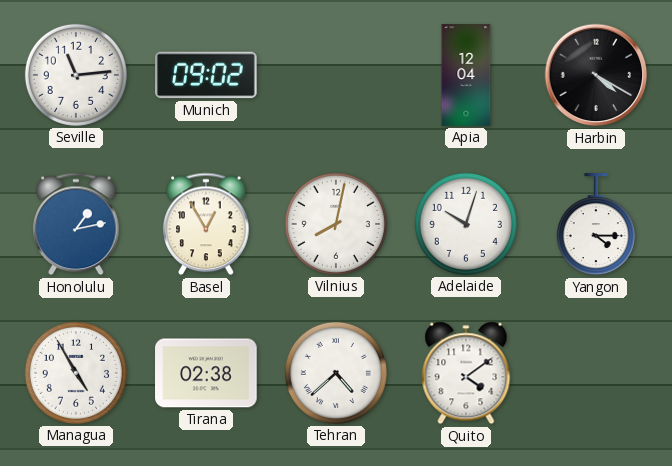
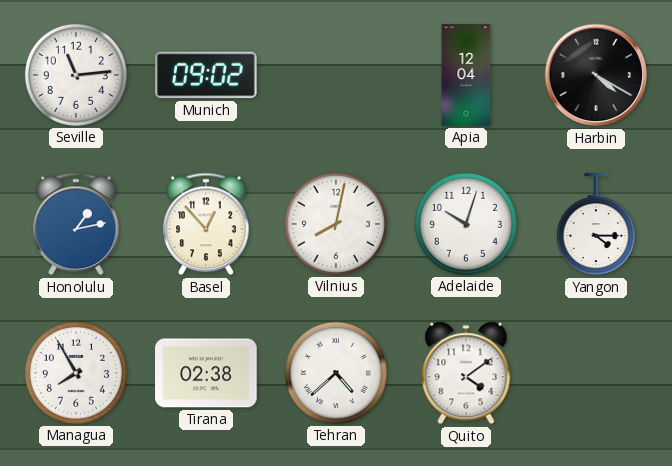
Basel: 12:55 -> 12:53 (206, 224)
Managua: 4:55 -> 7:55 (76, 373)
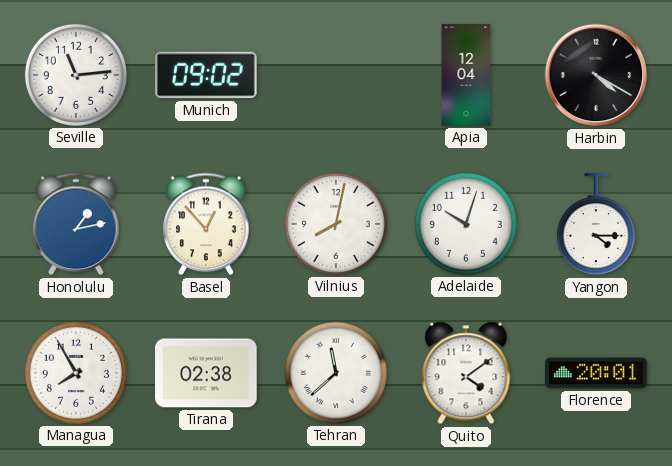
Tehran: 4:38 -> 11:38 (336, 373)
Florence: none -> 20:01 (596, 373)
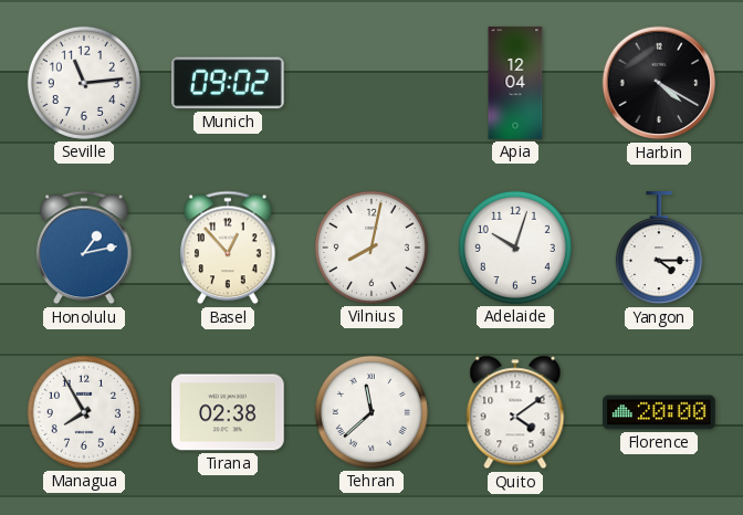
Florence: 20:01 -> 20:00 (659, 412)
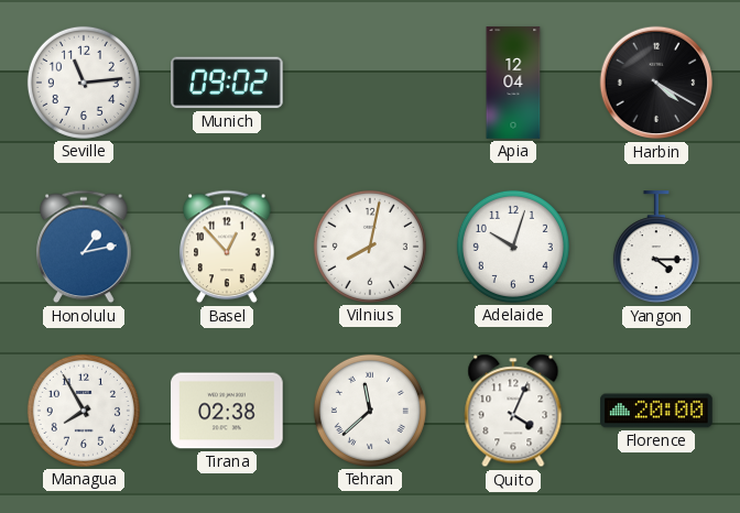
Quito: 4:09 -> 4:04 (513, 411)
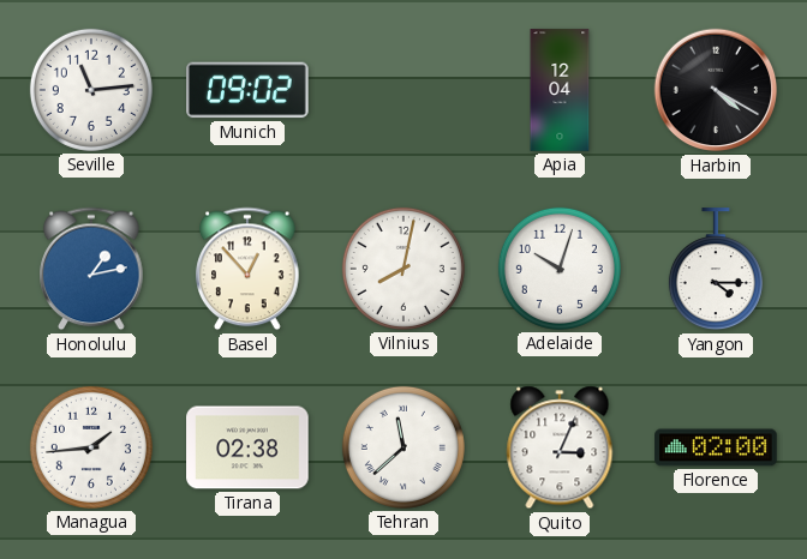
Managua: 7:55 -> 1:44 (91, 447)
Quito: 4:04 -> 3:04 (560, 447)
Florence: 20:00 -> 02:00 (716, 447)
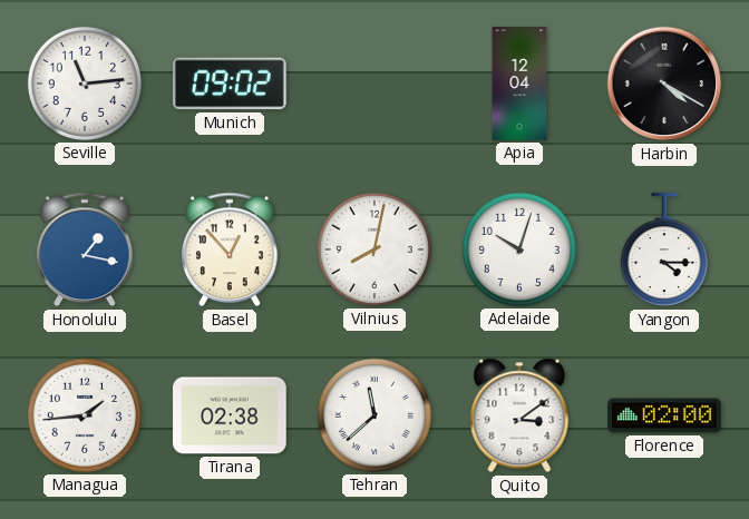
Honolulu: 1:13 -> 1:17 (85, 249)
Quito: 3:04 -> 3:09 (519, 415)
